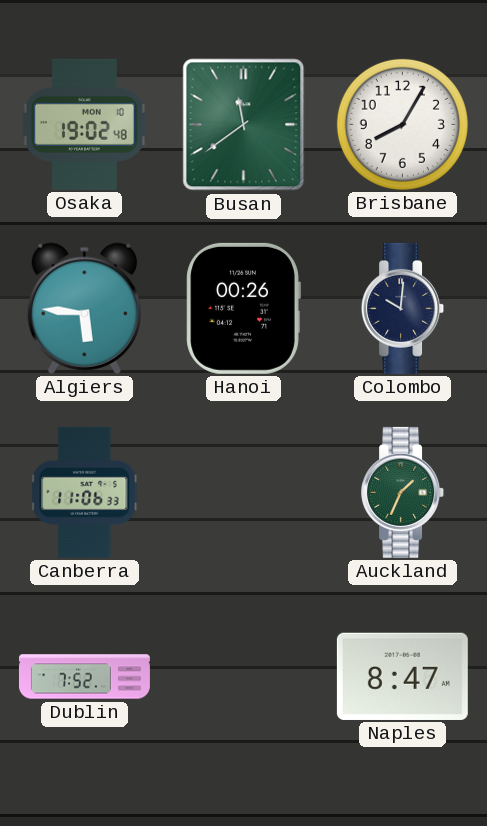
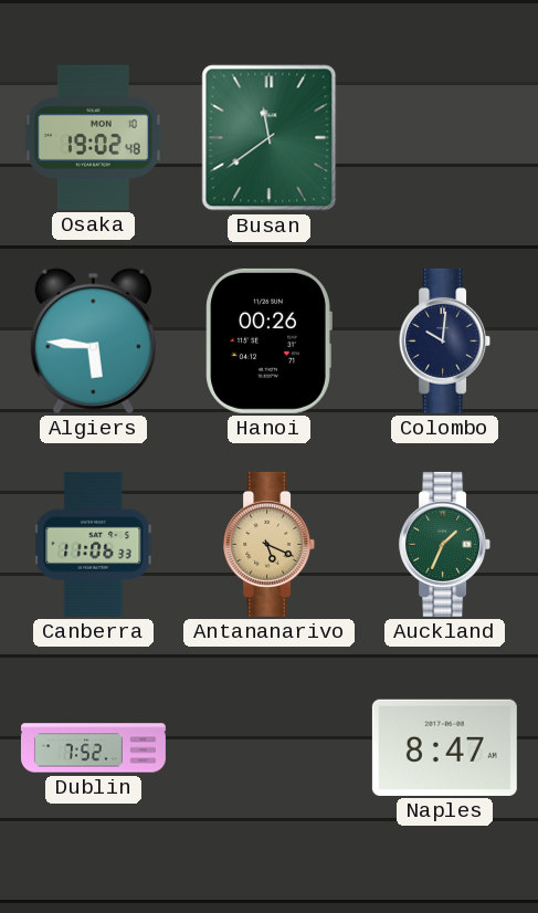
Brisbane: 8:05 -> none (402, 124)
Antananarivo: none -> 5:19 (270, 544)
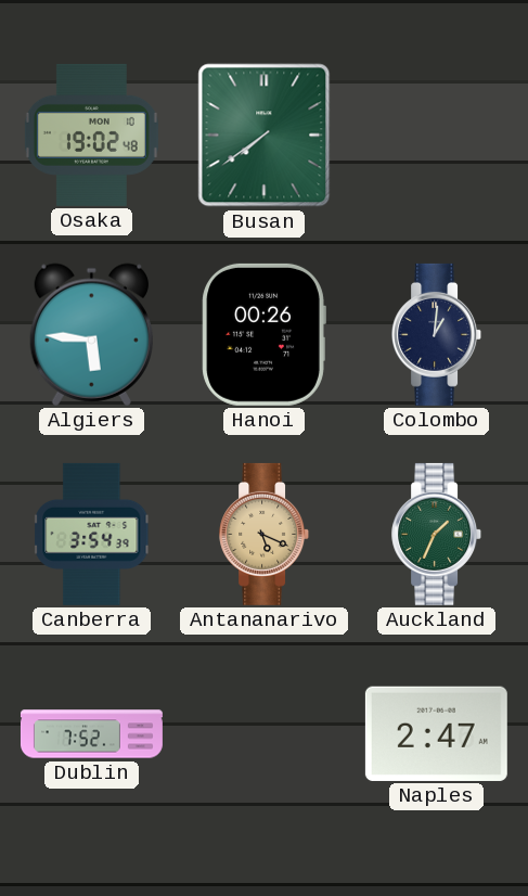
Busan: 11:39 -> 7:39 (265, 136)
Colombo: 10:01 -> 1:01 (437, 334)
Canberra: 11:06 -> 3:54 (92, 534)
Naples: 8:47 -> 2:47 (436, 733)
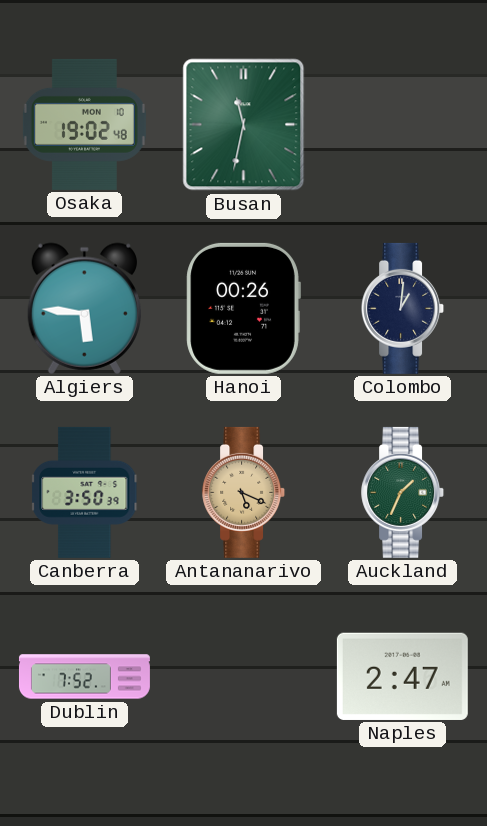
Busan: 7:39 -> 11:32 (244, 125)
Canberra: 3:54 -> 3:50 (85, 492)
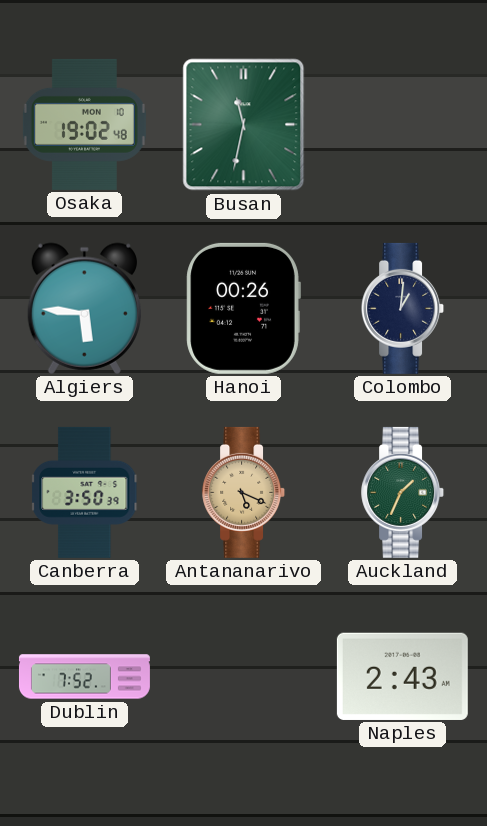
Naples: 2:47 -> 2:43 (402, 676)
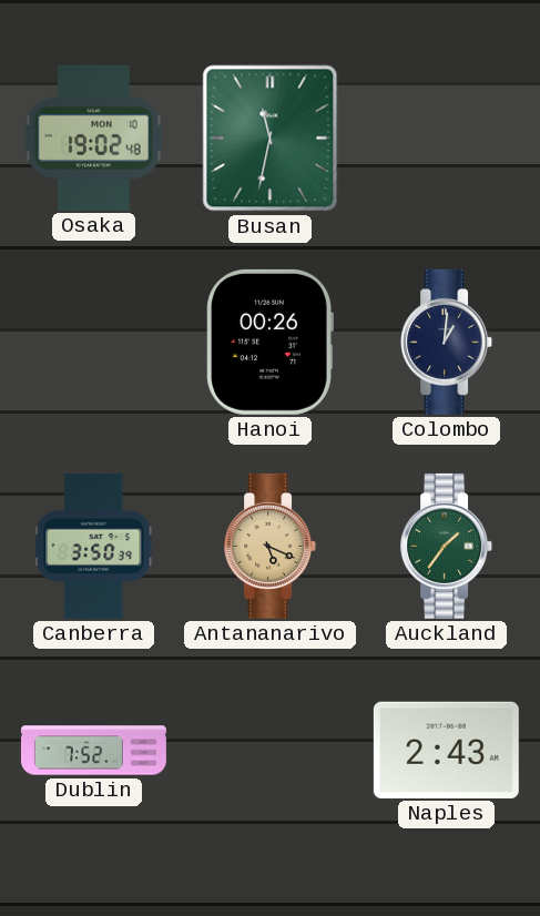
Algiers: 5:46 -> none (84, 308)
Auckland: 1:34 -> 1:36 (447, 546)
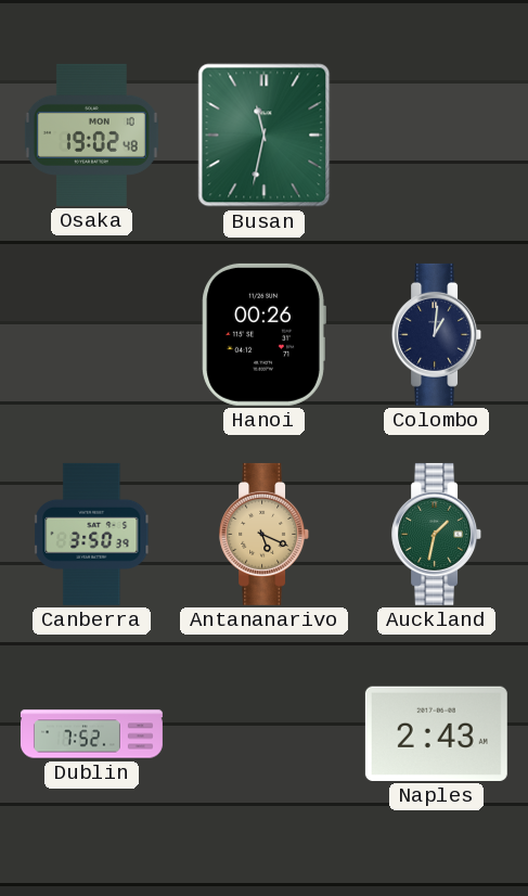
Auckland: 1:36 -> 1:32 (437, 534)
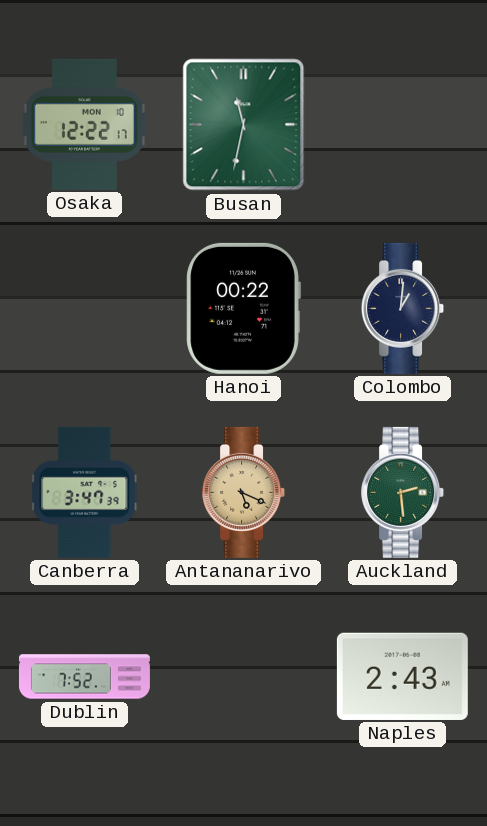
Osaka: 19:02 -> 12:22 (84, 124)
Hanoi: 00:26 -> 00:22 (243, 308)
Canberra: 3:50 -> 3:47 (85, 492)
Auckland: 1:32 -> 2:29 (403, 492)
